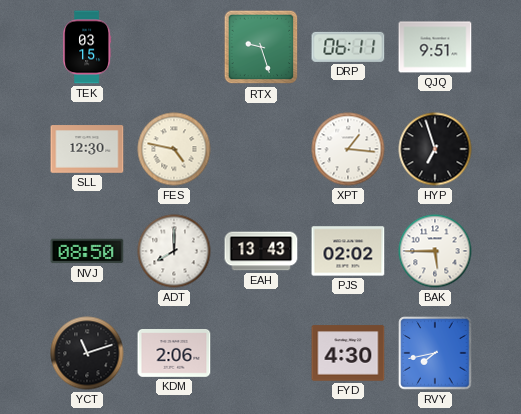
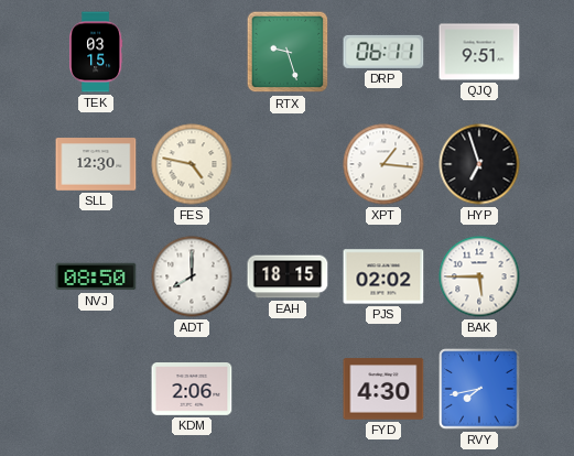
EAH: 13:43 -> 18:15 (288, 276)
YCT: 11:12 -> none (87, 353)
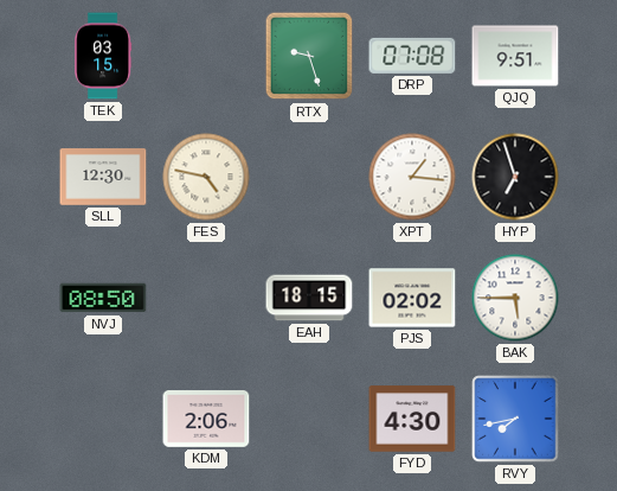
DRP: 06:11 -> 07:08 (412, 56)
ADT: 8:00 -> none (192, 276)
